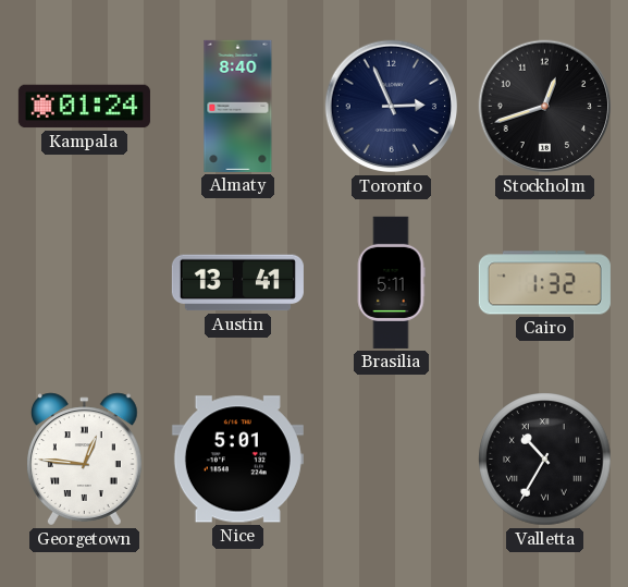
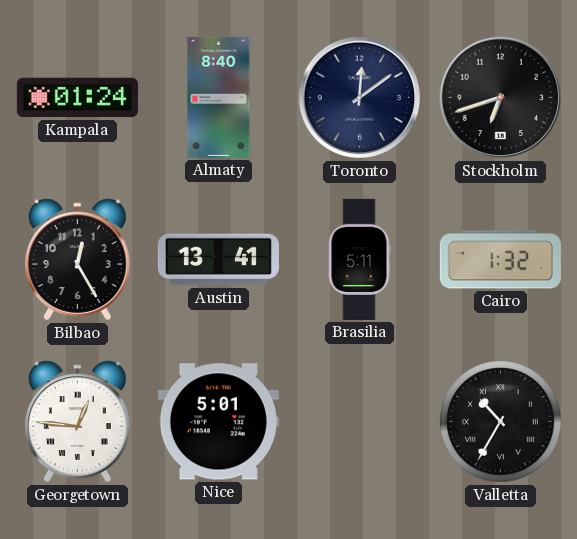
Toronto: 2:56 -> 12:09 (360, 98)
Stockholm: 12:42 -> 6:42 (501, 98)
Bilbao: none -> 12:25 (78, 260)
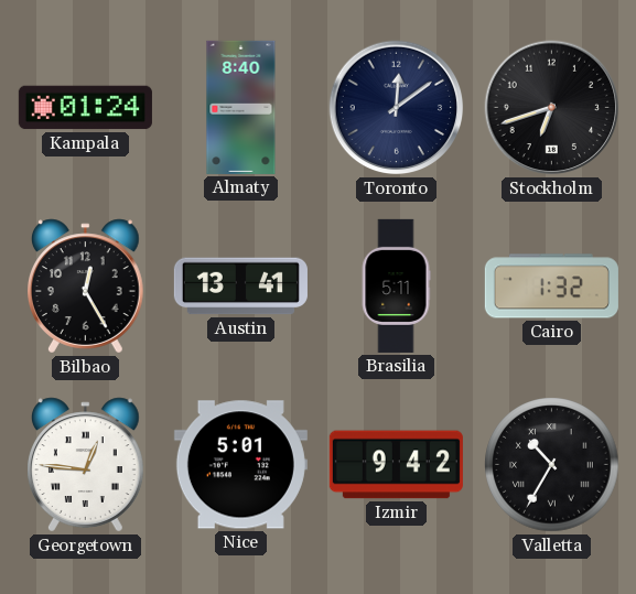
Izmir: none -> 9:42 (396, 465)
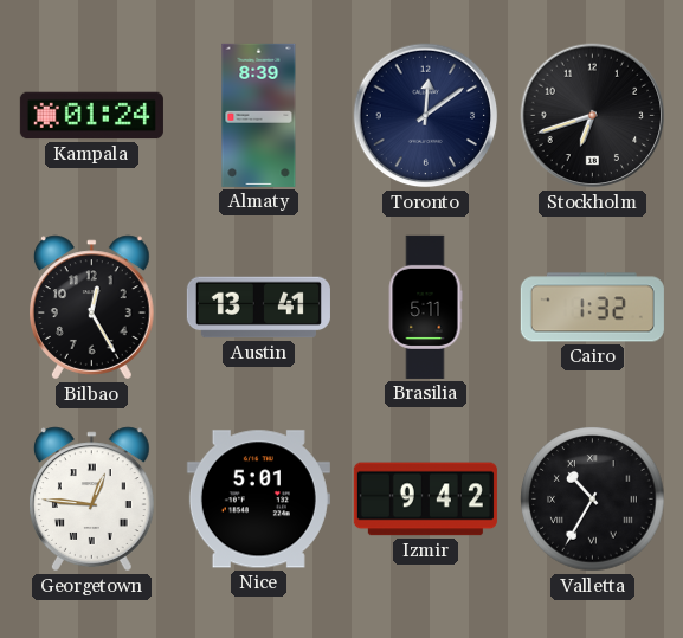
Almaty: 8:40 -> 8:39 (259, 115)
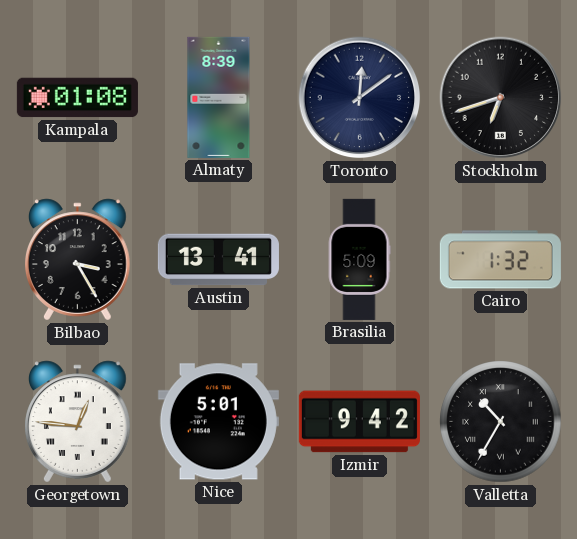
Kampala: 01:24 -> 01:08 (77, 98)
Bilbao: 12:25 -> 3:25 (78, 260)
Brasilia: 5:11 -> 5:09 (359, 259)
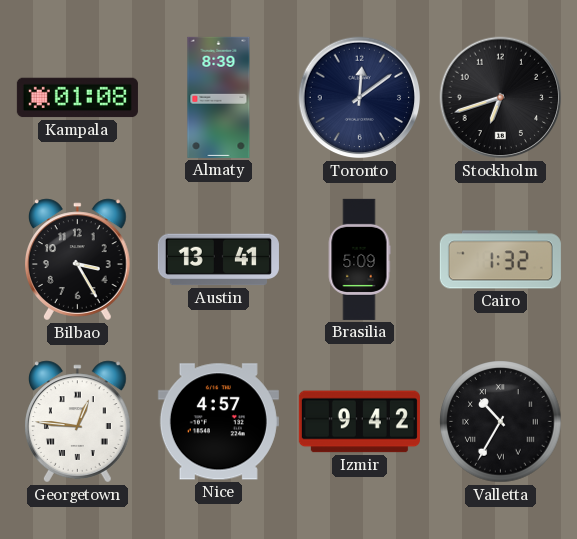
Nice: 5:01 -> 4:57 (218, 422)
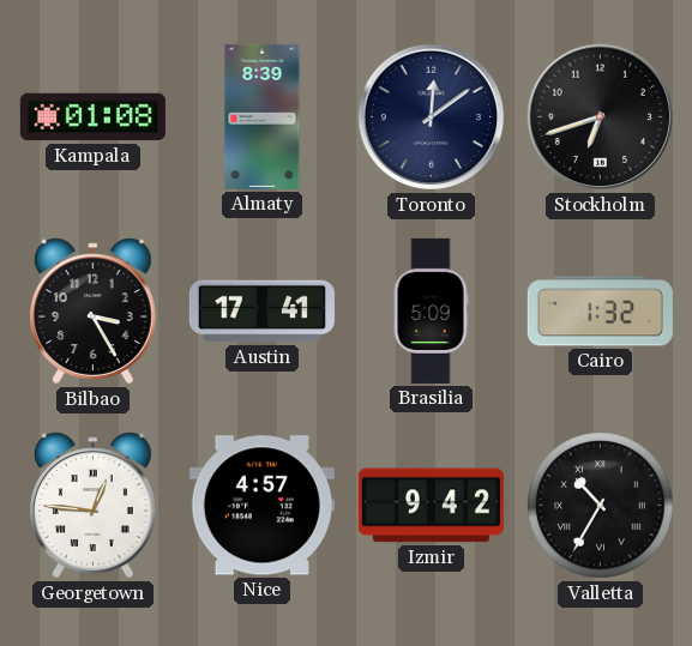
Austin: 13:41 -> 17:41 (261, 312)
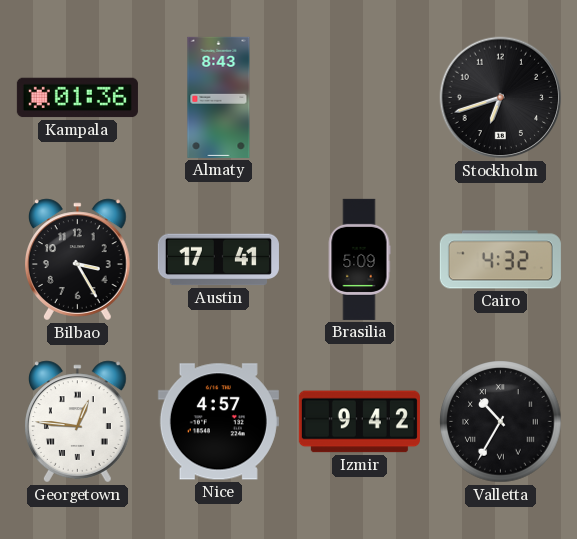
Kampala: 01:08 -> 01:36 (77, 98)
Almaty: 8:39 -> 8:43 (219, 97)
Toronto: 12:09 -> none (432, 117)
Cairo: 1:32 -> 4:32 (500, 260)
